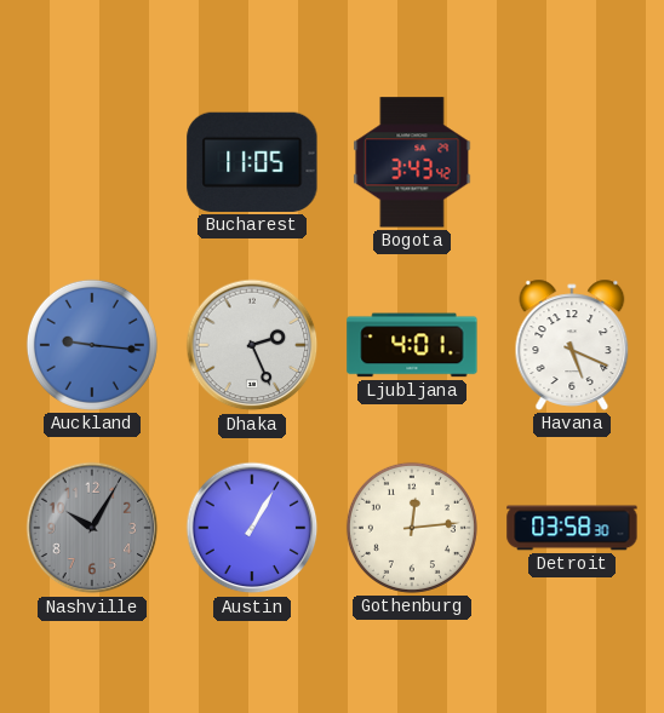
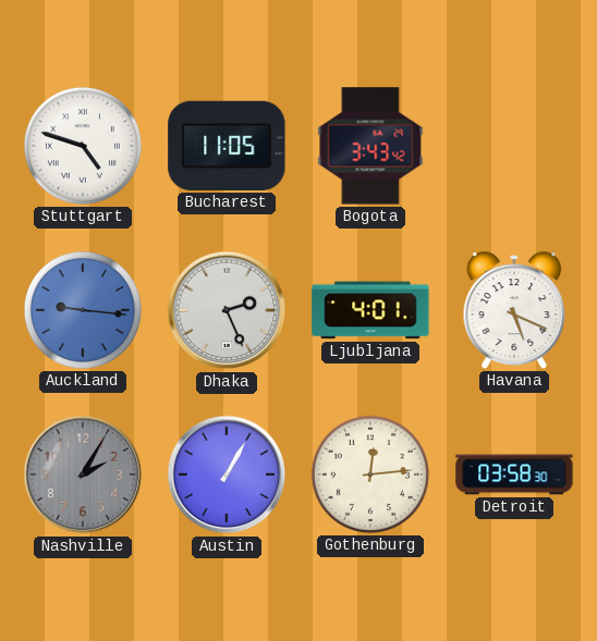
Stuttgart: none -> 4:48 (83, 146)
Nashville: 10:05 -> 2:05 (83, 474)
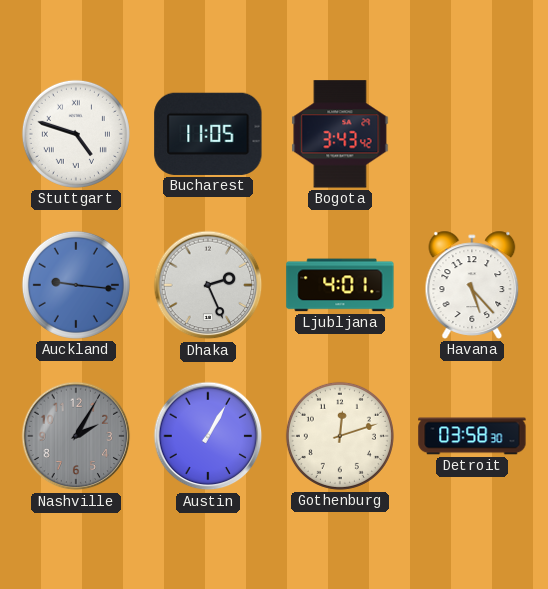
Havana: 5:19 -> 5:23 (472, 285)
Gothenburg: 12:14 -> 12:12 (340, 436)
